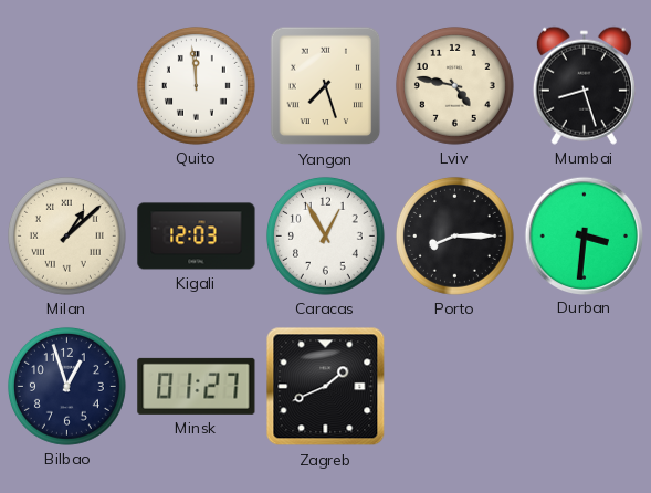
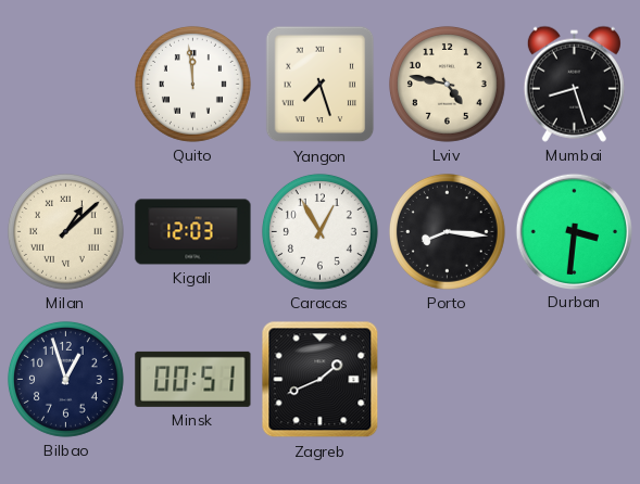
Porto: 8:15 -> 8:16 (447, 231)
Minsk: 01:27 -> 00:51 (193, 379)
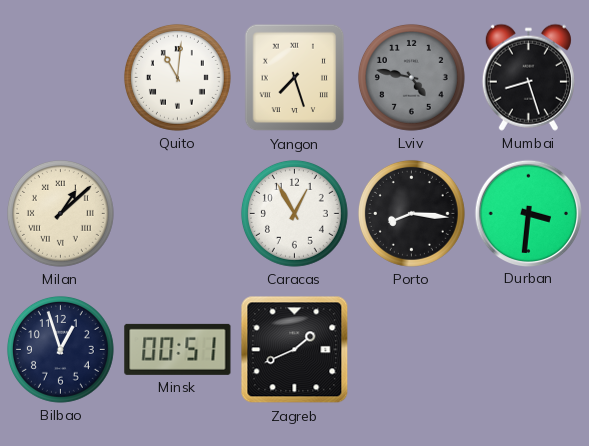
Quito: 11:59 -> 11:01 (177, 77)
Lviv dial: cream -> grey (411, 77)
Kigali: 12:03 -> none (193, 232)
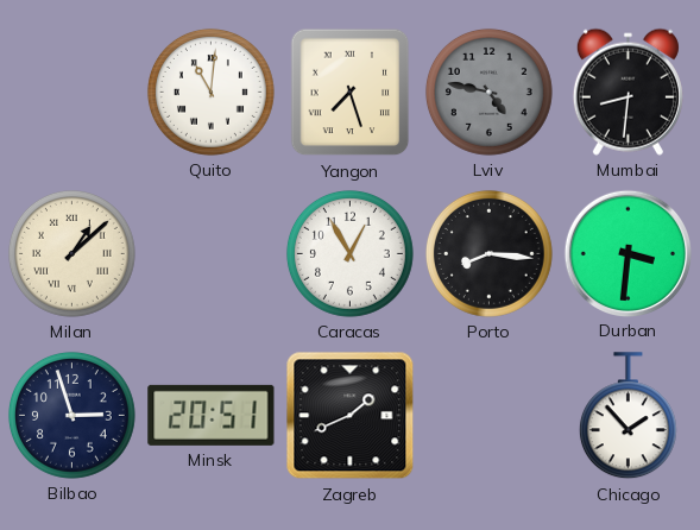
Mumbai: 8:27 -> 8:31 (628, 92)
Bilbao: 12:57 -> 2:57 (71, 415)
Minsk: 00:51 -> 20:51 (212, 415)
Chicago: none -> 1:53 (628, 416)
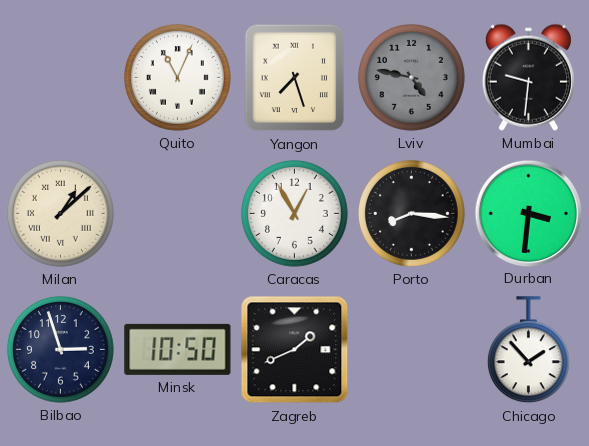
Quito: 11:01 -> 11:04 (177, 77)
Mumbai: 8:31 -> 9:31 (528, 77)
Minsk: 20:51 -> 10:50 (178, 349)
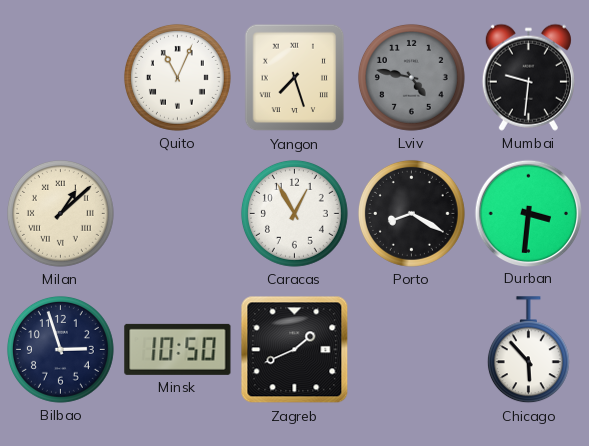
Porto: 8:16 -> 8:20 (411, 213)
Chicago: 1:53 -> 5:53 (528, 350)
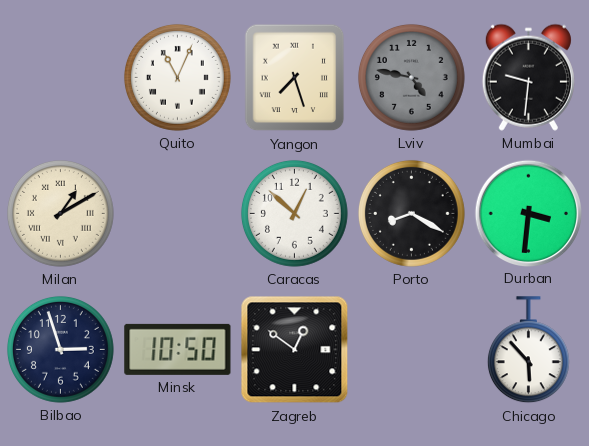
Milan: 1:08 -> 1:10 (60, 213)
Caracas: 12:55 -> 12:52 (294, 213)
Zagreb: 1:41 -> 12:51 (295, 350)
